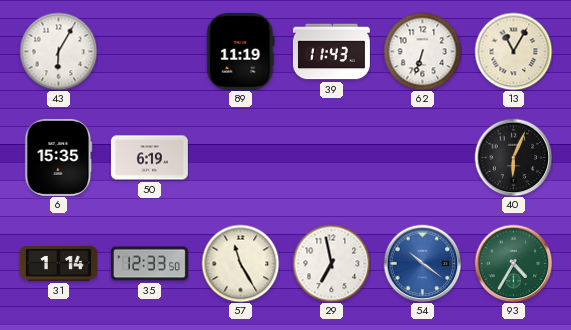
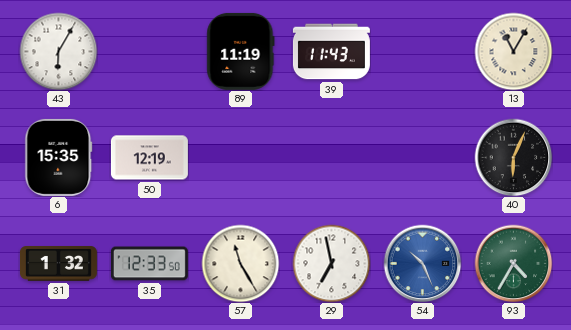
62: 6:33 -> none (422, 51)
50: 6:19 -> 12:19 (149, 158)
31: 1:14 -> 1:32 (58, 264)
54: 10:21 -> 10:26 (422, 263)
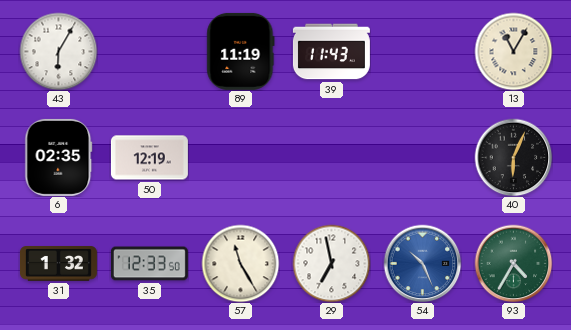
6: 15:35 -> 02:35 (59, 157)
